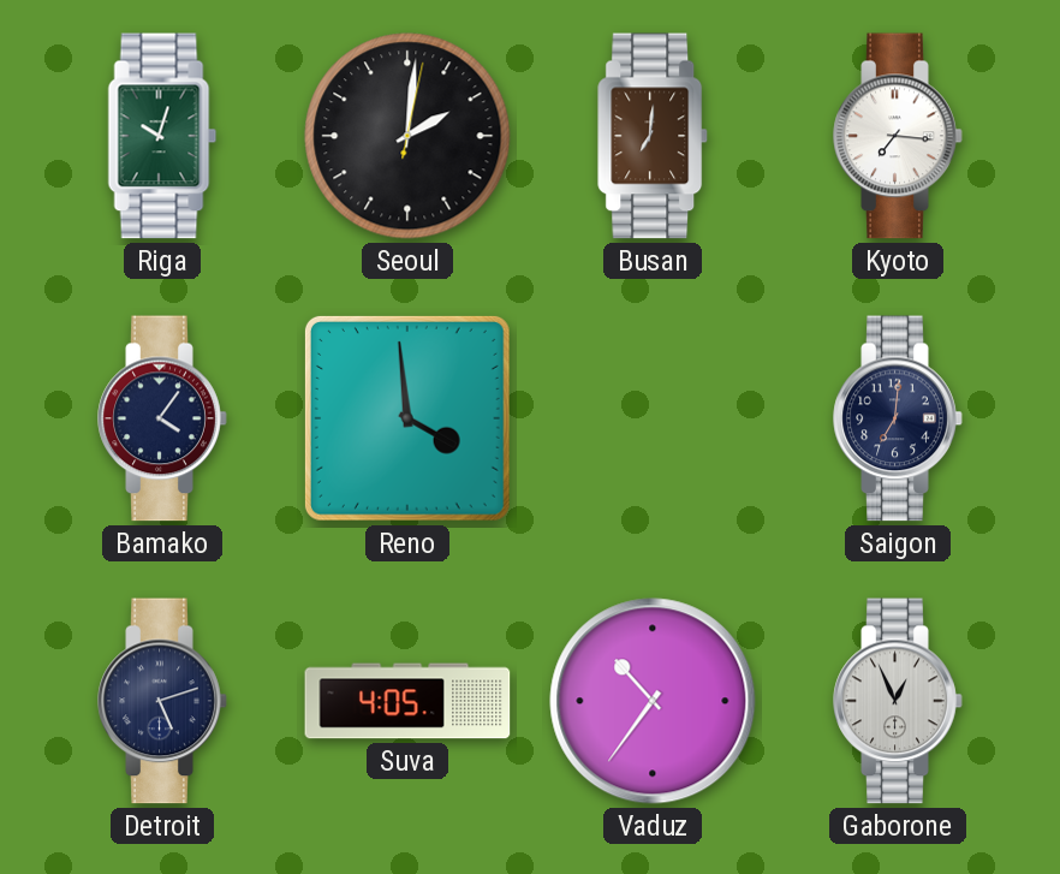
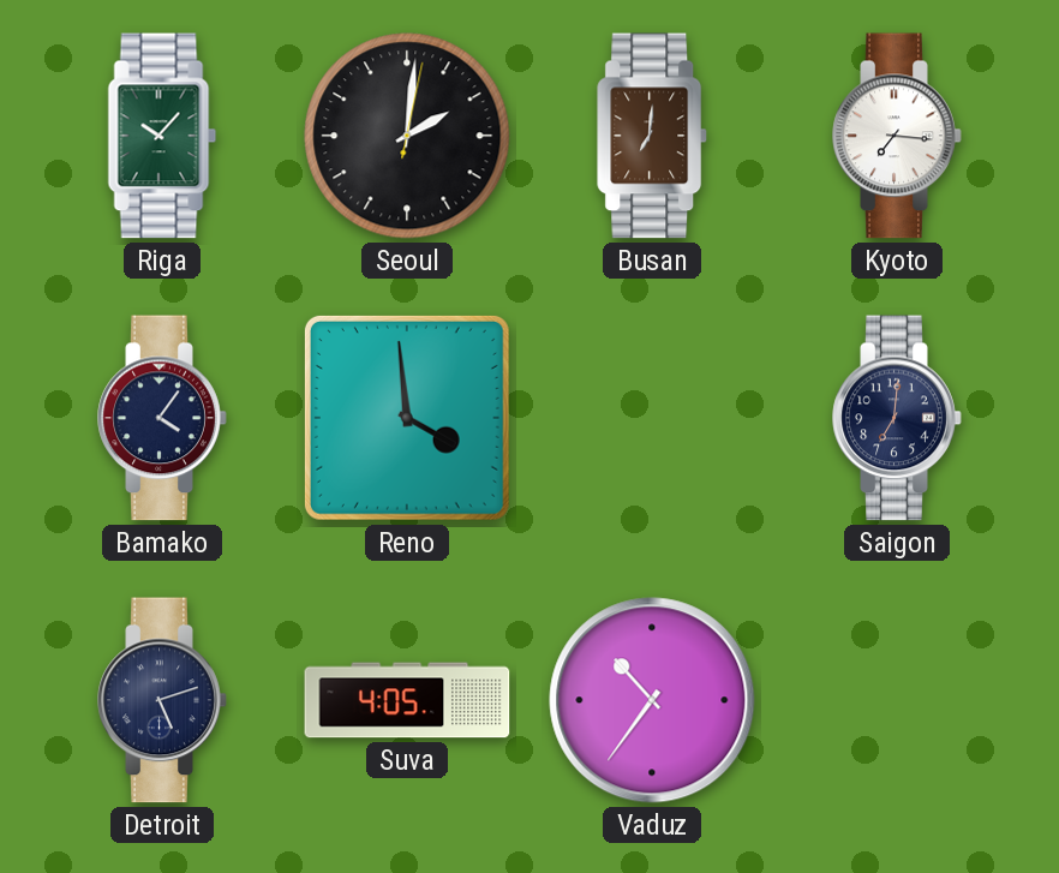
Riga: 10:03 -> 10:07 (162, 136)
Gaborone: 12:56 -> none (898, 701)
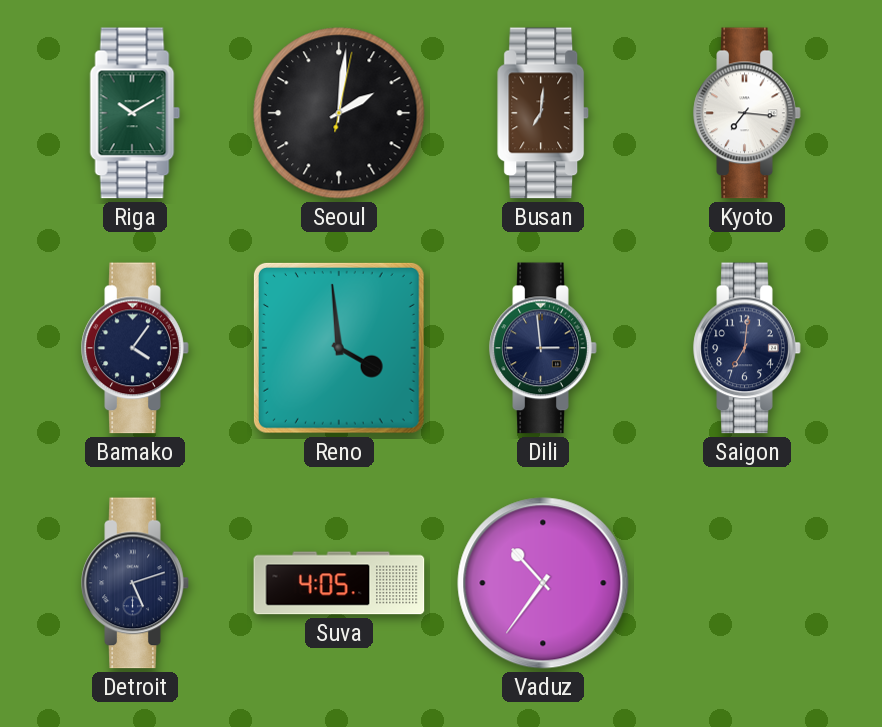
Riga: 10:07 -> 10:10 (135, 113)
Dili: none -> 2:59 (543, 348)
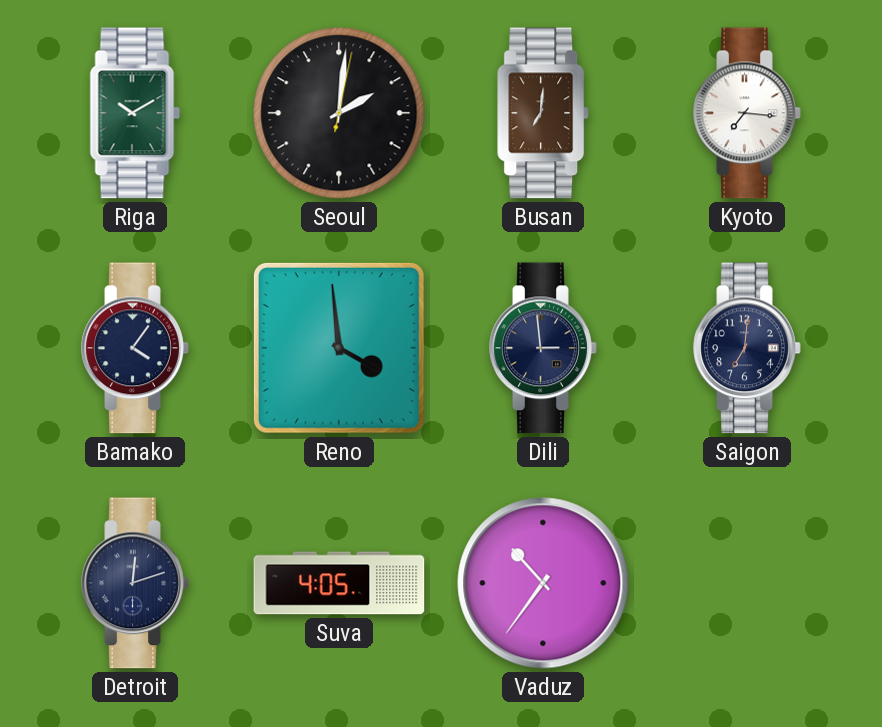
Detroit: 5:12 -> 12:12 (135, 583)
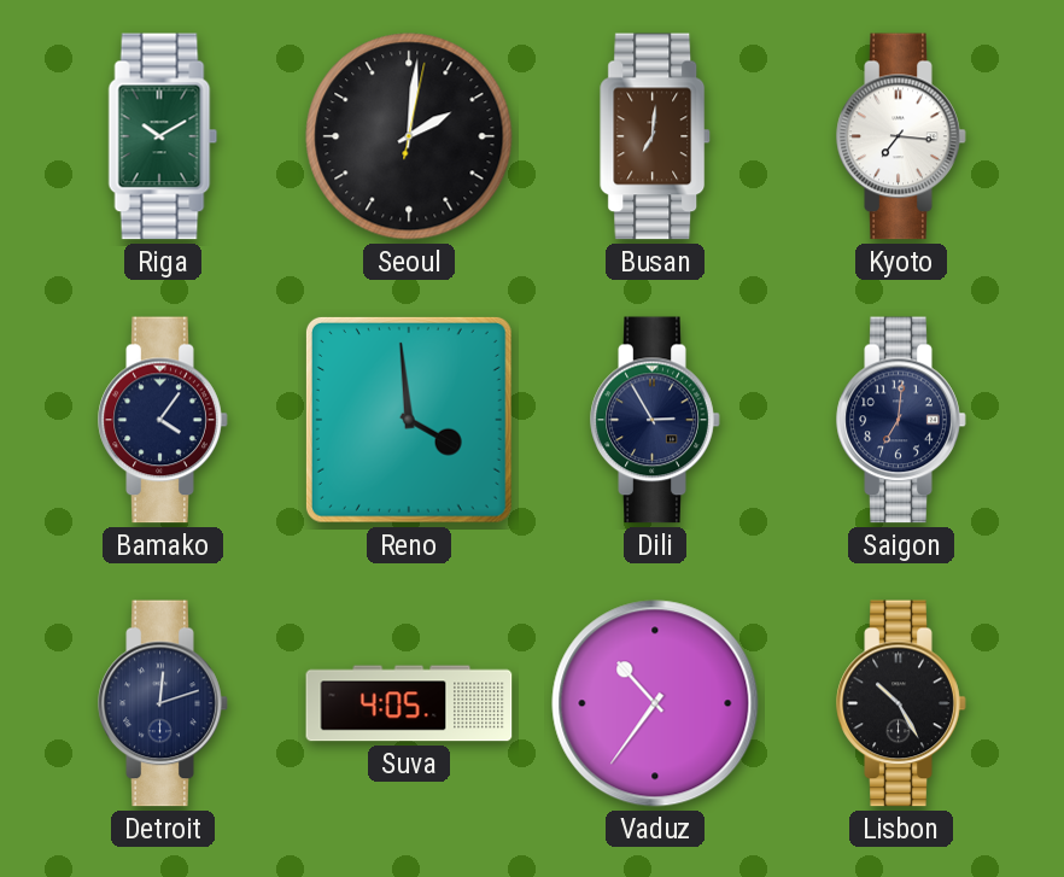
Dili: 2:59 -> 2:55 (655, 420)
Lisbon: none -> 10:25 (901, 703)
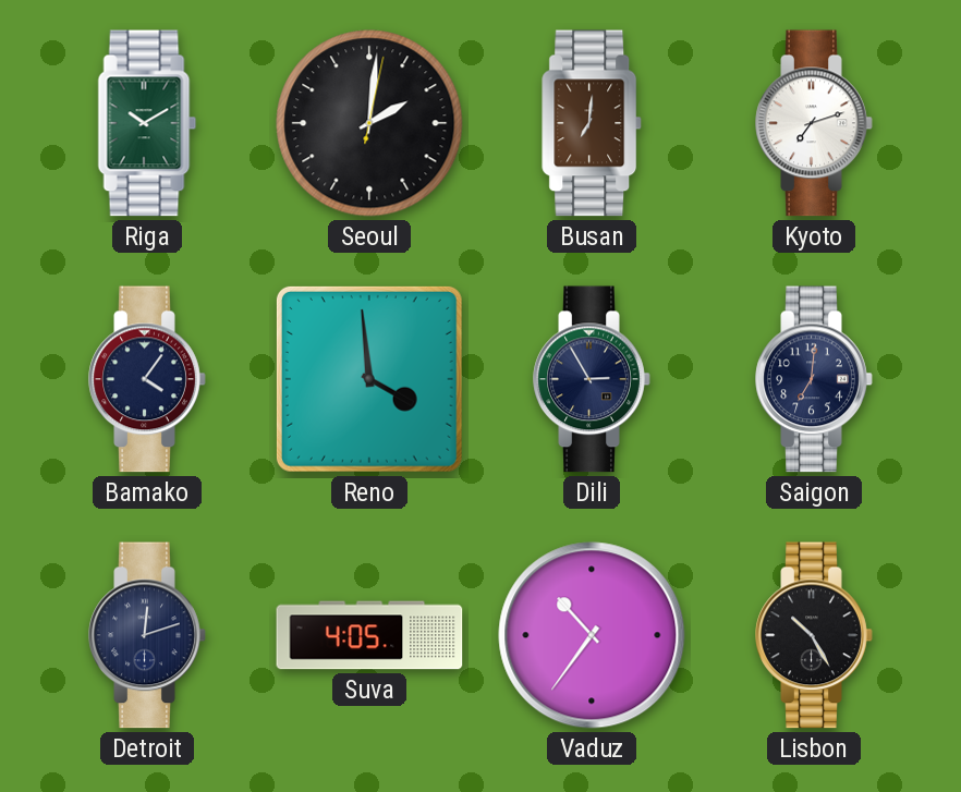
Kyoto: 7:16 -> 7:12 (814, 123)
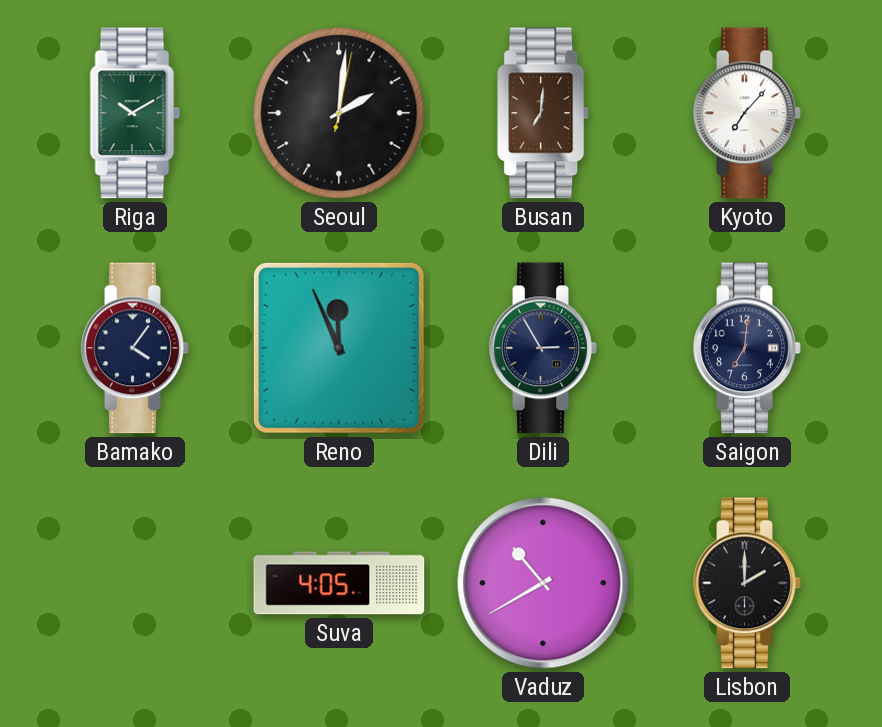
Kyoto: 7:12 -> 7:07 (747, 113)
Reno: 3:59 -> 11:56 (339, 348)
Detroit: 12:12 -> none (147, 635)
Vaduz: 10:36 -> 10:40 (543, 583)
Lisbon: 10:25 -> 2:00 (747, 583)
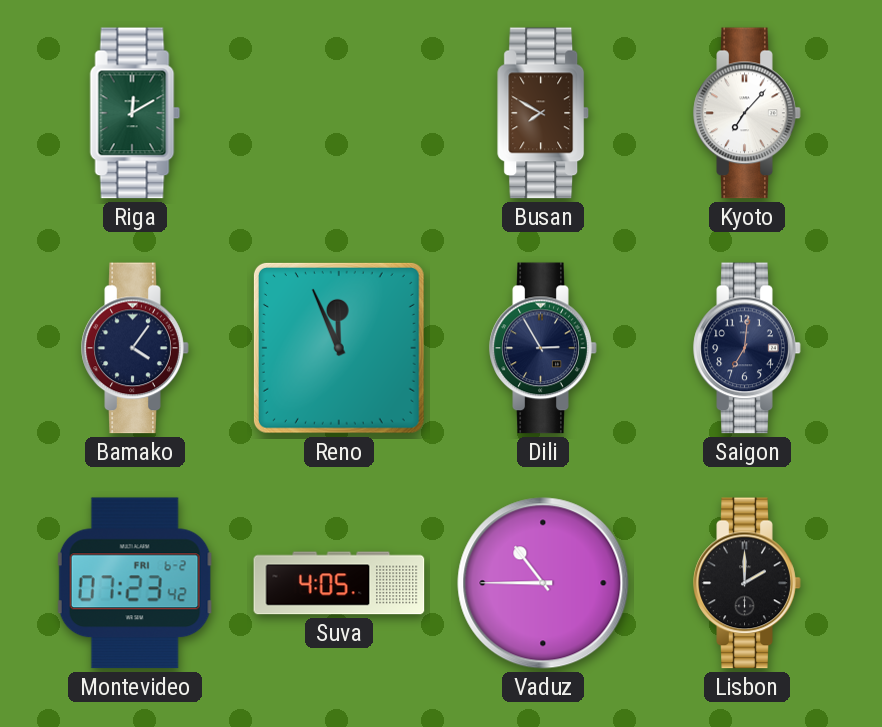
Riga: 10:10 -> 12:10 (135, 113)
Seoul: 2:01 -> none (339, 113)
Busan: 7:01 -> 7:50 (544, 113)
Montevideo: none -> 07:23 (135, 583)
Vaduz: 10:40 -> 10:45 (543, 583)
